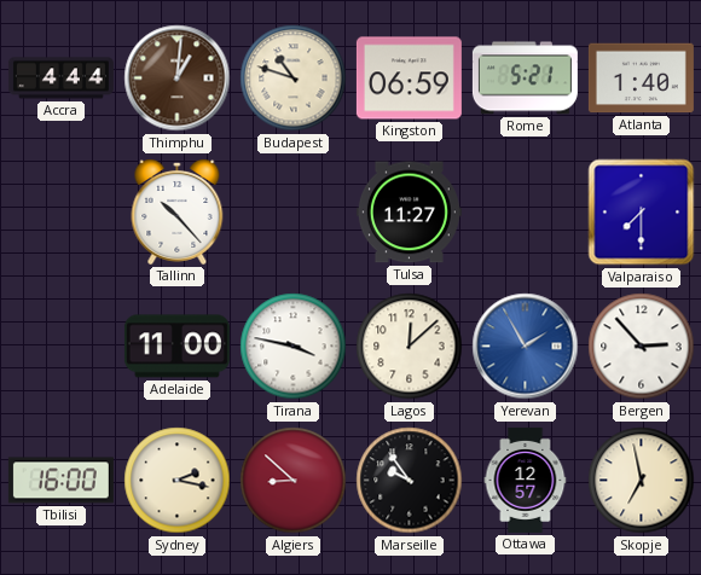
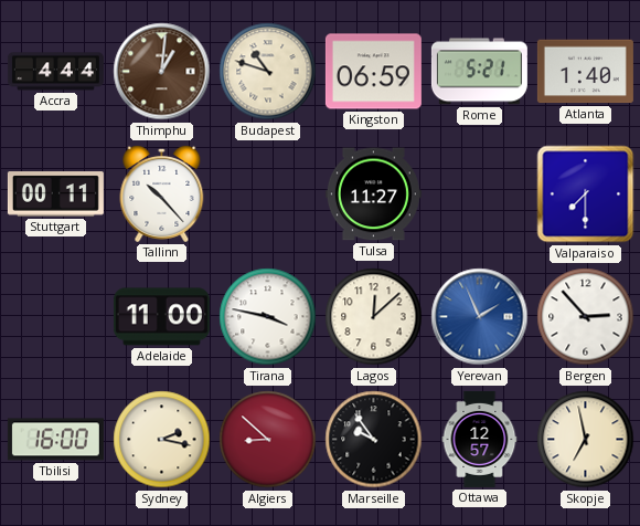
Stuttgart: none -> 00:11 (55, 194)
Yerevan: 1:55 -> 1:56 (480, 317)
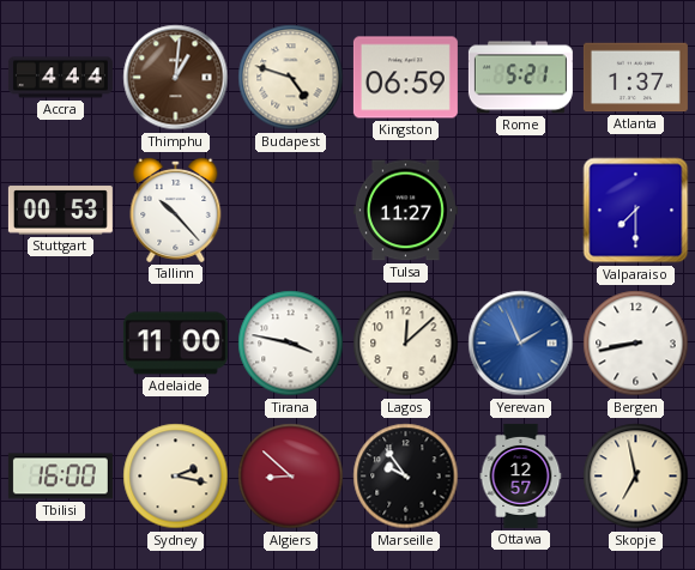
Budapest: 10:48 -> 4:48 (291, 78)
Atlanta: 1:40 -> 1:37 (635, 78)
Stuttgart: 00:11 -> 00:53 (60, 211)
Bergen: 2:53 -> 8:43 (636, 344)
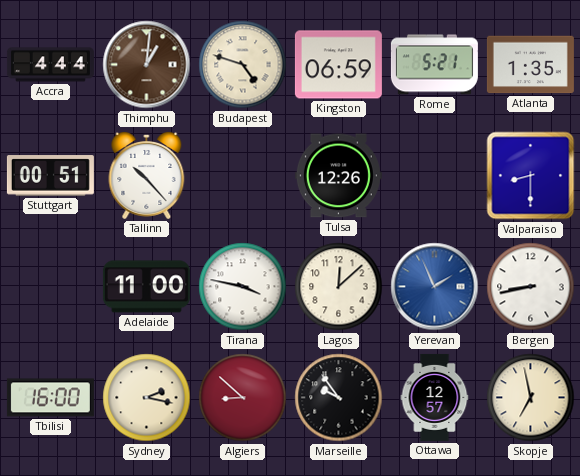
Atlanta: 1:37 -> 1:35 (530, 65)
Stuttgart: 00:53 -> 00:51 (50, 176)
Tulsa: 11:27 -> 12:26 (338, 176)
Valparaiso: 7:30 -> 8:30 (531, 176)
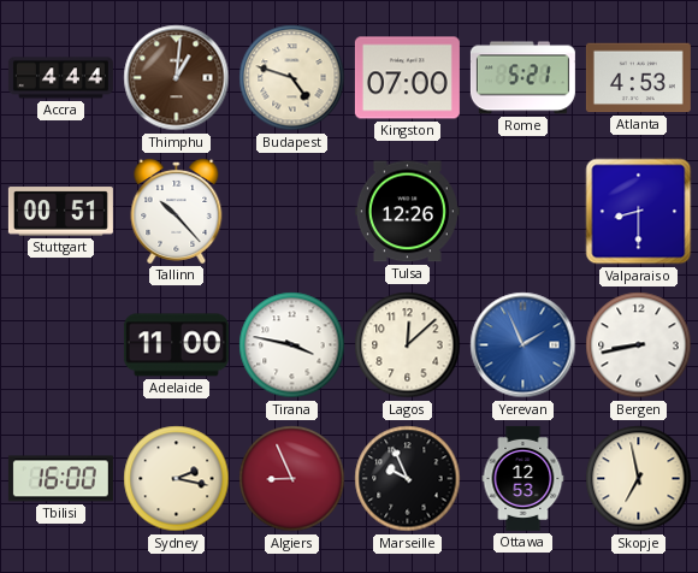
Kingston: 06:59 -> 07:00 (407, 78)
Atlanta: 1:35 -> 4:53 (638, 78)
Algiers: 8:52 -> 8:56 (292, 479)
Marseille: 9:54 -> 9:56 (408, 479)
Ottawa: 12:57 -> 12:53 (523, 478)
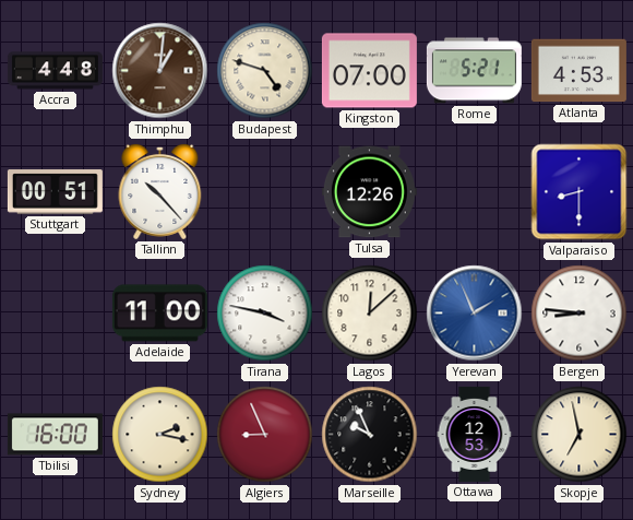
Accra: 4:44 -> 4:48 (55, 71)
Bergen: 8:43 -> 8:46 (580, 314)
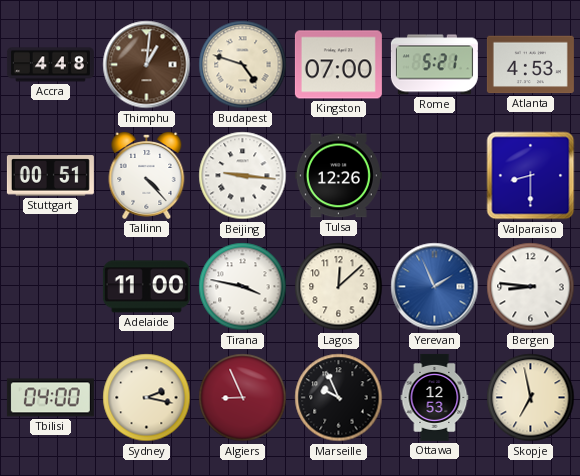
Tallinn: 10:23 -> 4:23 (147, 175)
Beijing: none -> 9:16 (243, 176)
Tbilisi: 16:00 -> 04:00 (50, 398)
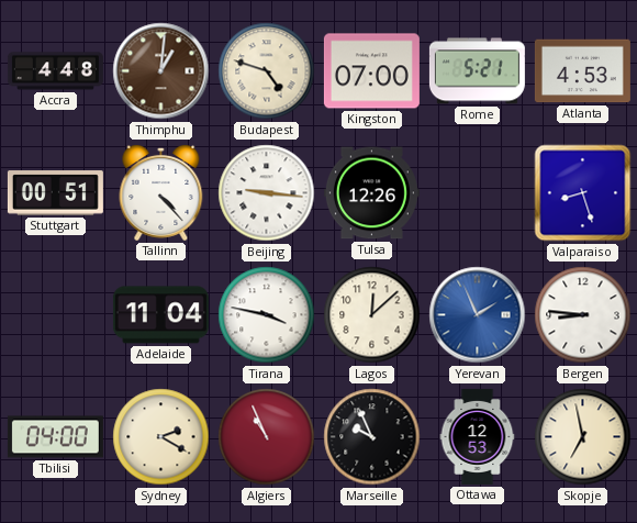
Valparaiso: 8:30 -> 8:27 (583, 193)
Adelaide: 11:00 -> 11:04 (160, 315)
Sydney: 2:17 -> 2:20 (161, 437)
Algiers: 8:56 -> 10:56 (267, 437)
